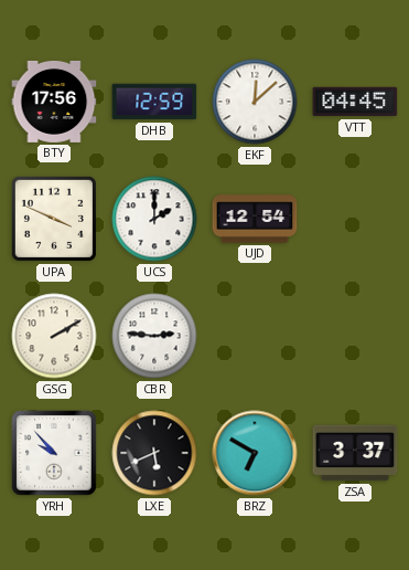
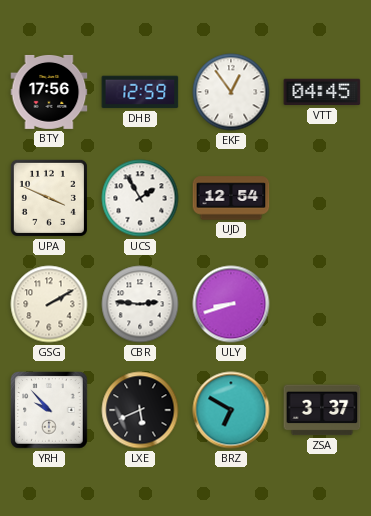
EKF: 12:08 -> 12:54 (231, 92)
UCS: 2:00 -> 1:55 (140, 198)
ULY: none -> 8:42 (231, 304)
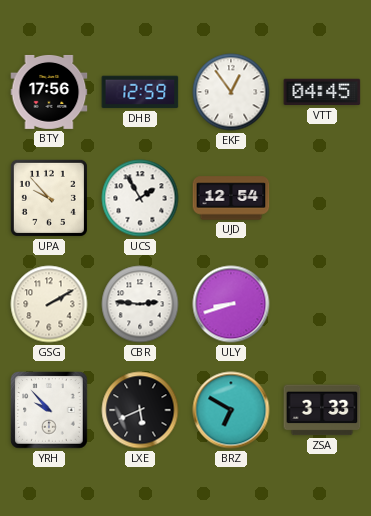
UPA: 3:49 -> 9:53 (49, 198)
ZSA: 3:37 -> 3:33 (322, 410)
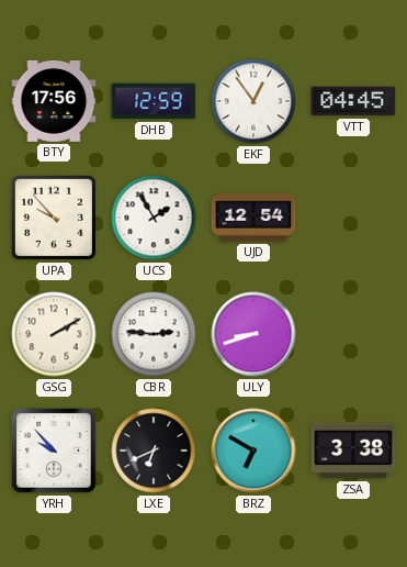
LXE: 5:41 -> 6:41 (154, 451)
ZSA: 3:33 -> 3:38 (353, 451)
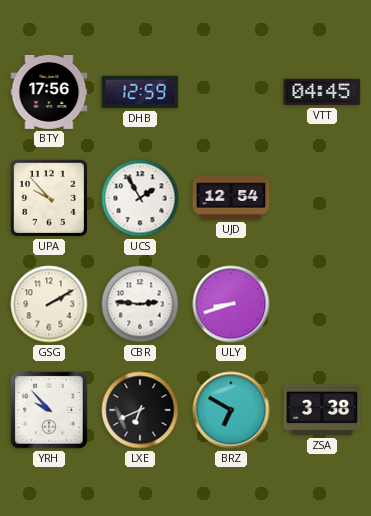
EKF: 12:54 -> none (253, 101)
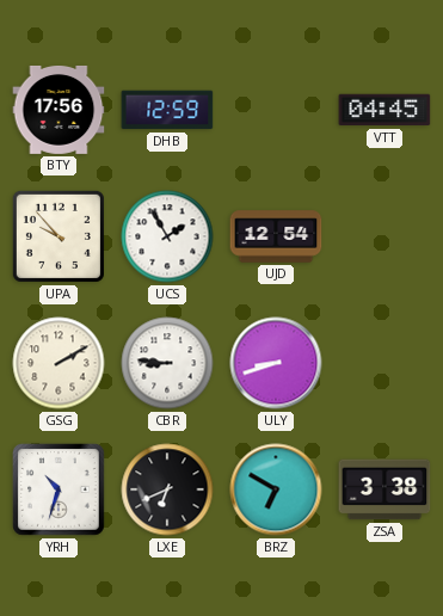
CBR: 2:46 -> 8:46 (167, 363)
YRH: 9:53 -> 10:33 (59, 489)
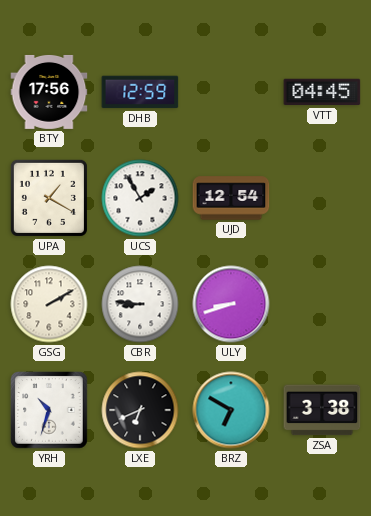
UPA: 9:53 -> 1:20 (49, 198)
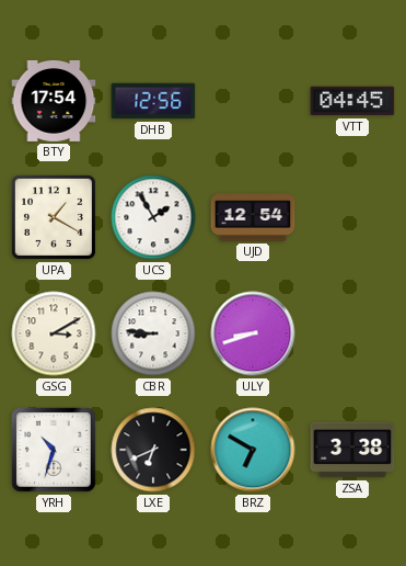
BTY: 17:56 -> 17:54 (54, 101)
DHB: 12:59 -> 12:56 (153, 101)
GSG: 2:10 -> 3:10 (54, 333)
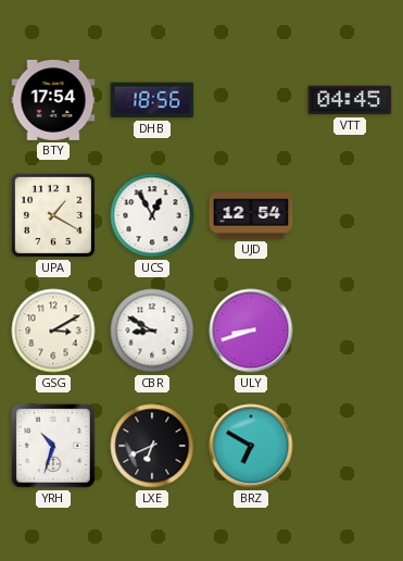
DHB: 12:56 -> 18:56 (152, 100)
UCS: 1:55 -> 12:55 (152, 215)
CBR: 8:46 -> 8:50 (152, 331)
ZSA: 3:38 -> none (352, 450)
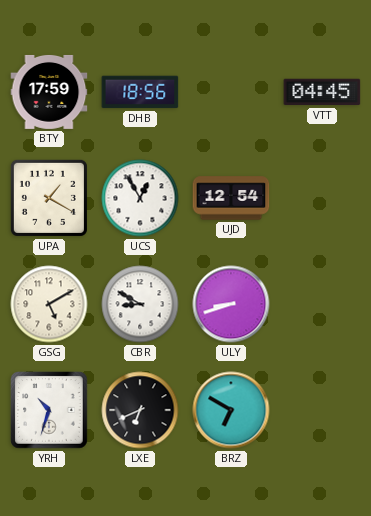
BTY: 17:54 -> 17:59 (49, 92)
GSG: 3:10 -> 5:10 (49, 304)
